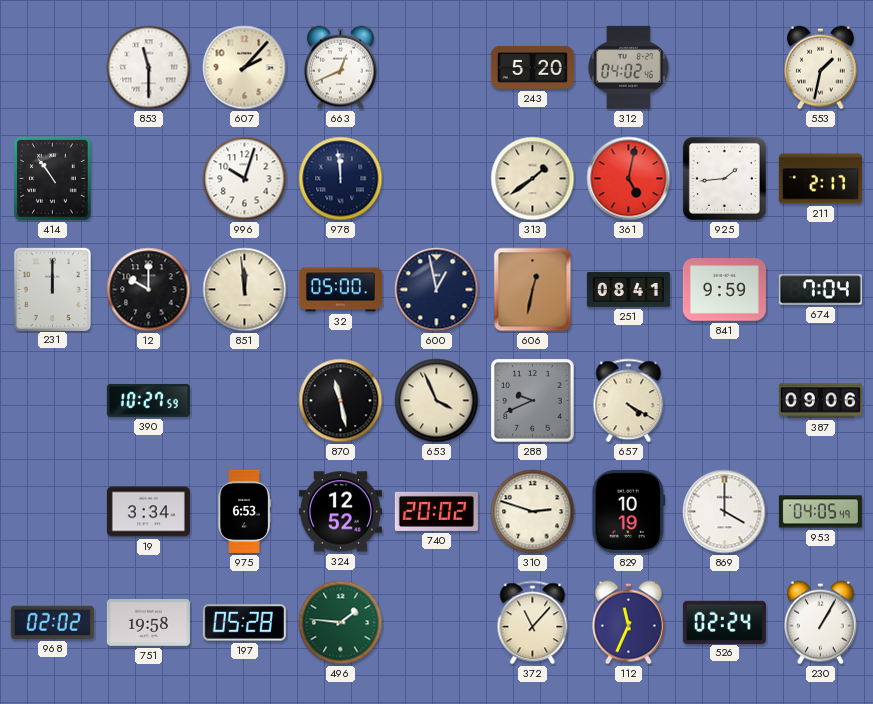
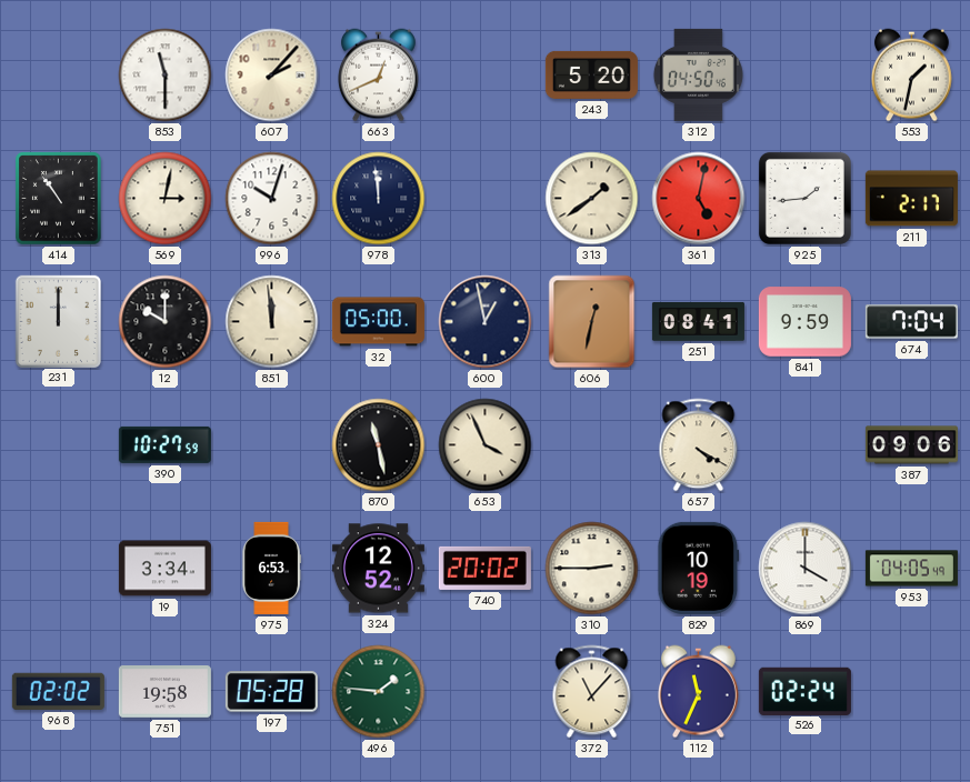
312: 04:02 -> 04:50 (698, 74)
569: none -> 3:02 (166, 199)
288: 9:41 -> none (533, 401)
310: 2:48 -> 2:45 (592, 569)
230: 1:05 -> none (821, 623)
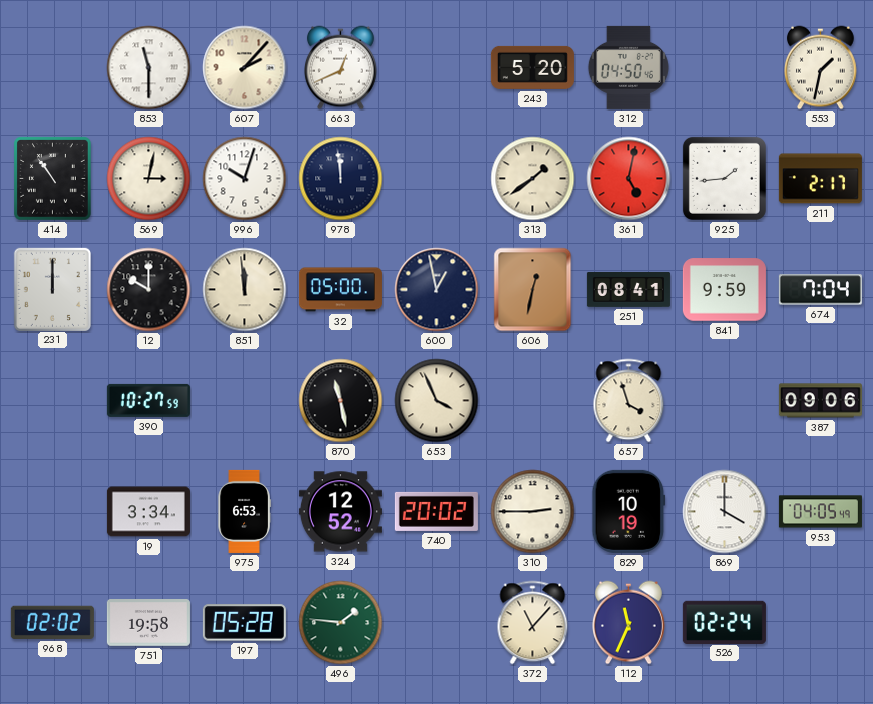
657: 4:20 -> 3:57 (629, 401)
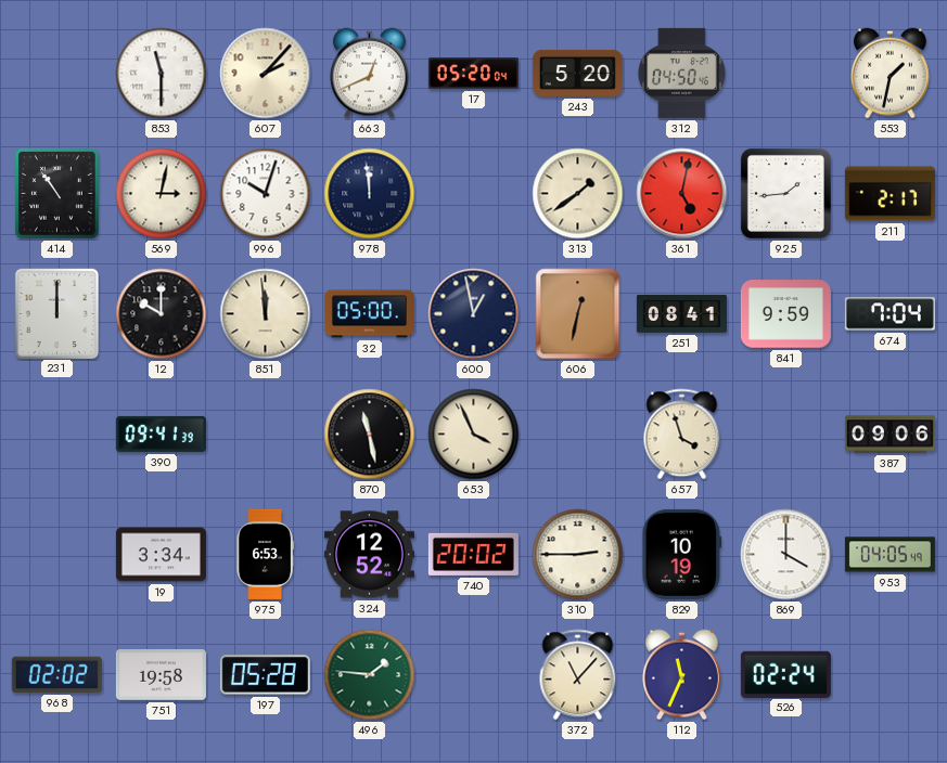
17: none -> 05:20 (473, 74)
390: 10:27 -> 09:41 (161, 434)
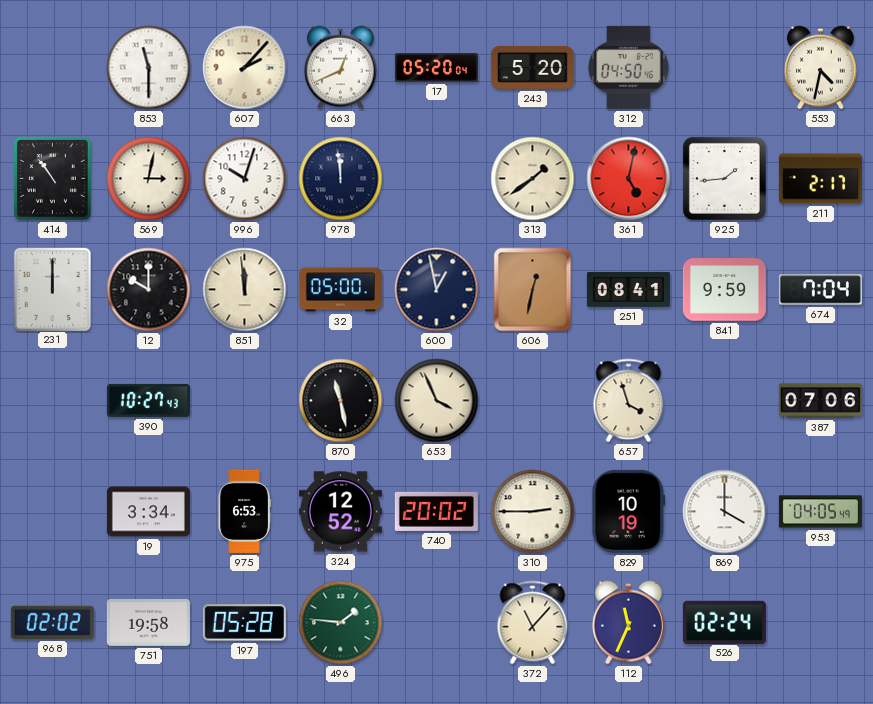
553: 1:32 -> 4:32 (821, 68)
390: 09:41 -> 10:27 (148, 400)
387: 09:06 -> 07:06 (820, 401)
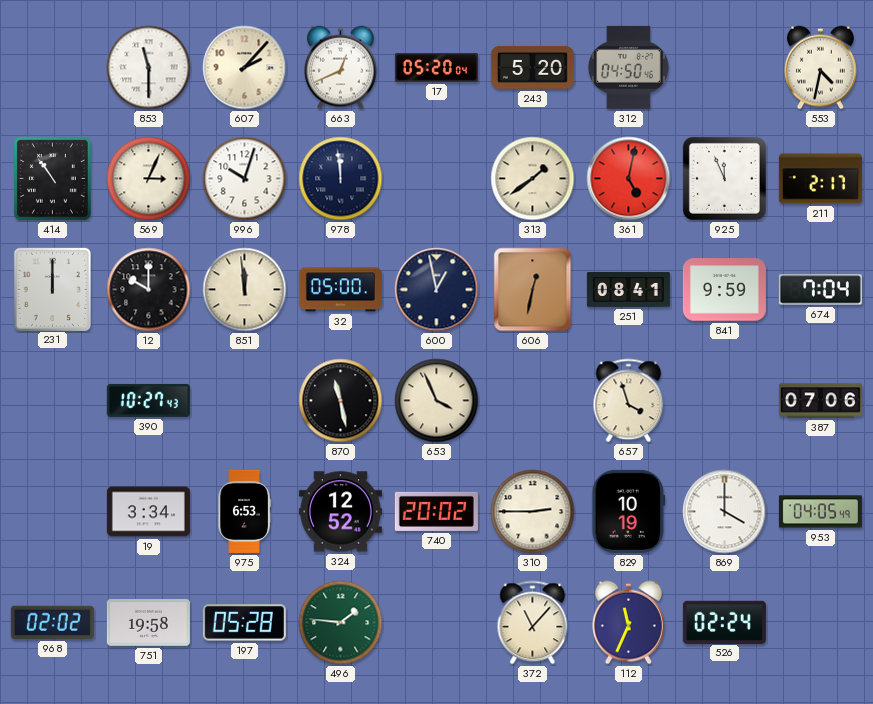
569: 3:02 -> 3:04 (149, 179)
925: 1:44 -> 11:56 (724, 178)
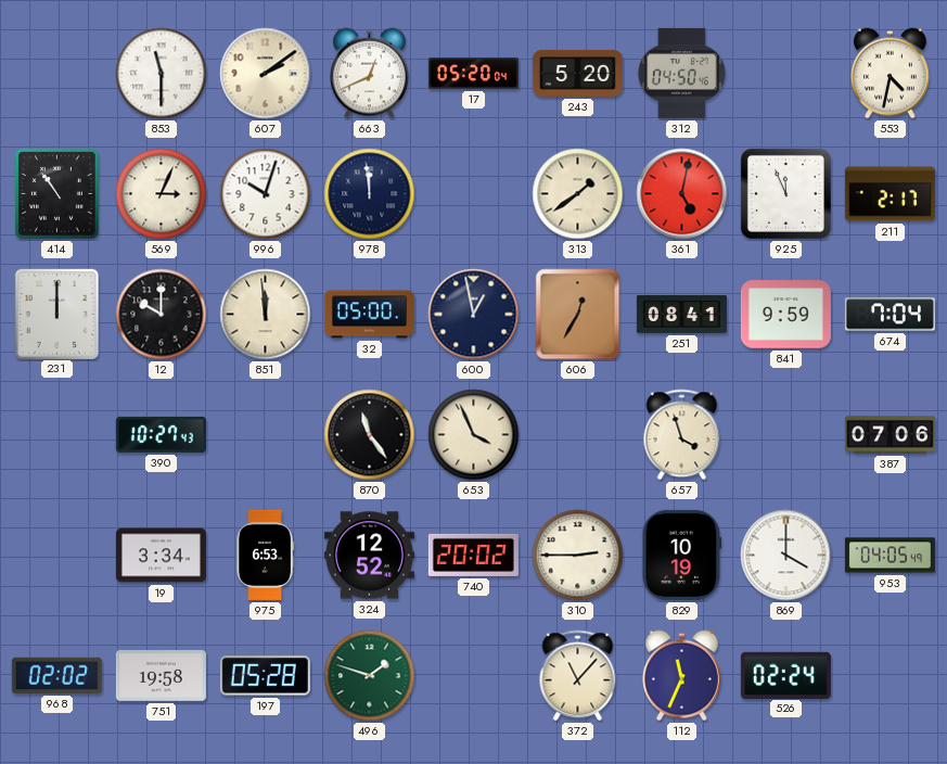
607: 2:07 -> 2:09 (266, 74)
606: 12:32 -> 12:35 (578, 315)
870: 11:28 -> 11:24 (370, 435)
496: 1:46 -> 1:48 (370, 676)
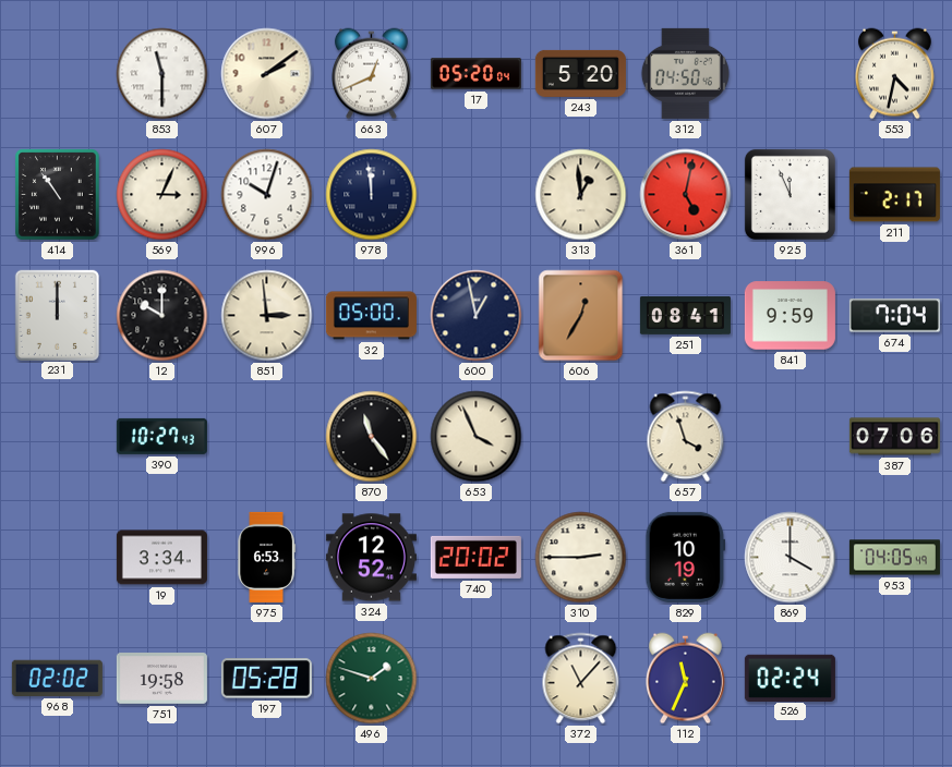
313: 1:39 -> 12:59 (581, 195)
851: 11:59 -> 2:59 (267, 316)
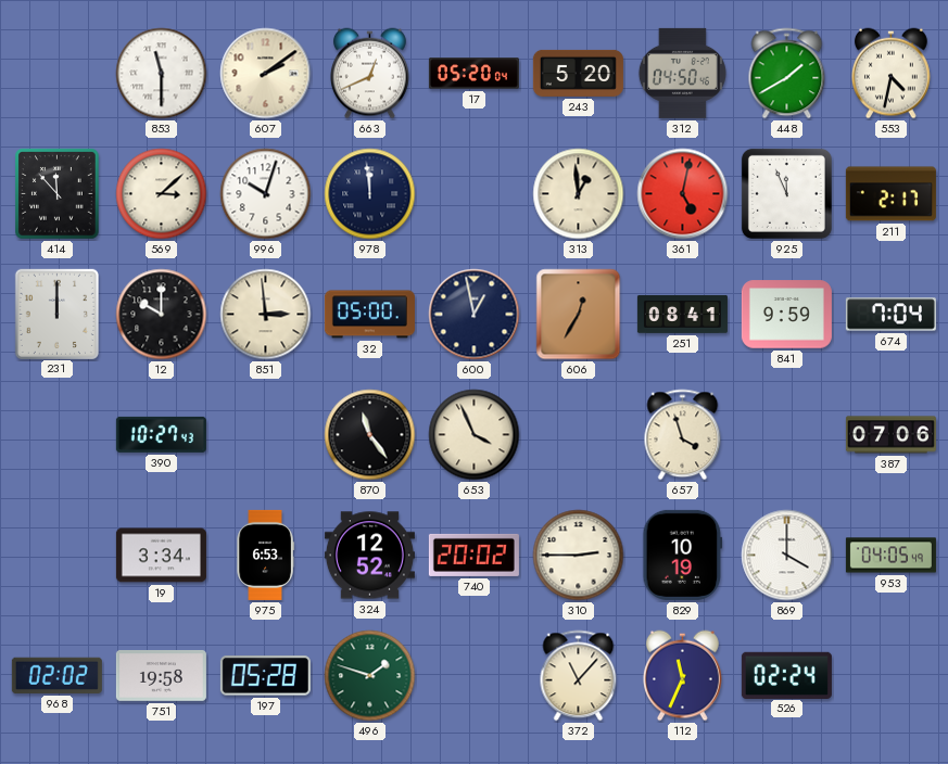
448: none -> 1:40 (787, 74)
414: 10:54 -> 11:53 (58, 194)
569: 3:04 -> 3:08 (162, 194)
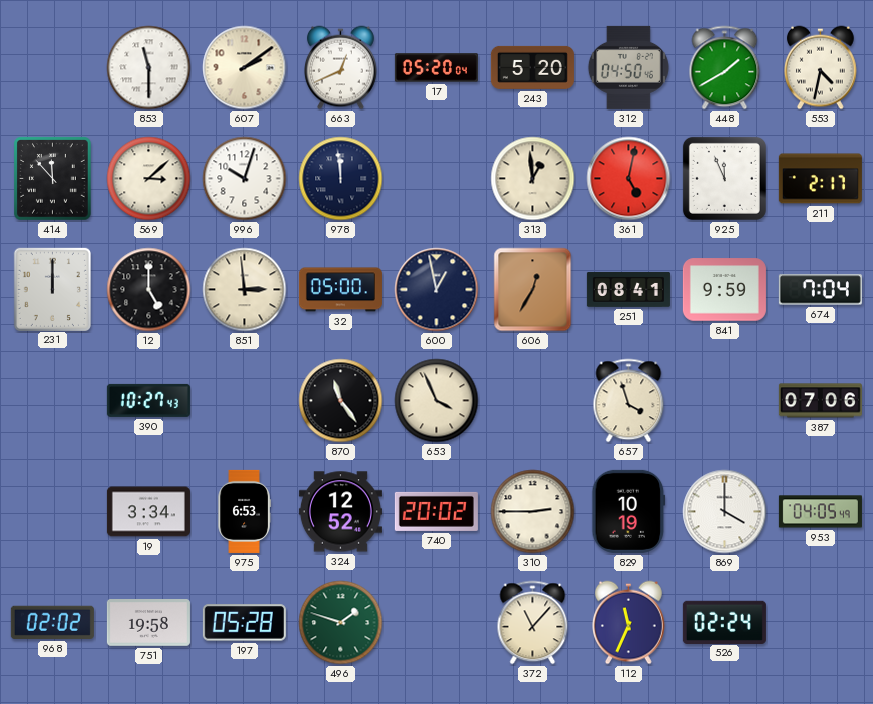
12: 10:00 -> 5:00 (149, 290)
